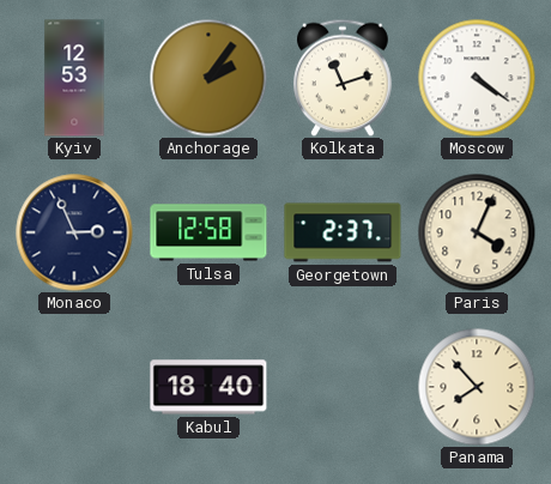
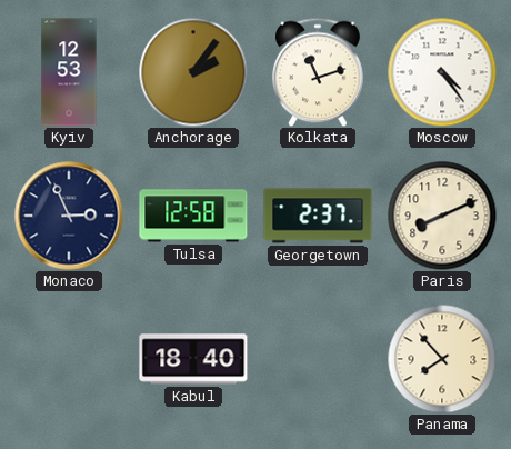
Moscow: 4:21 -> 4:24 (442, 72)
Paris: 4:04 -> 8:11 (442, 216)
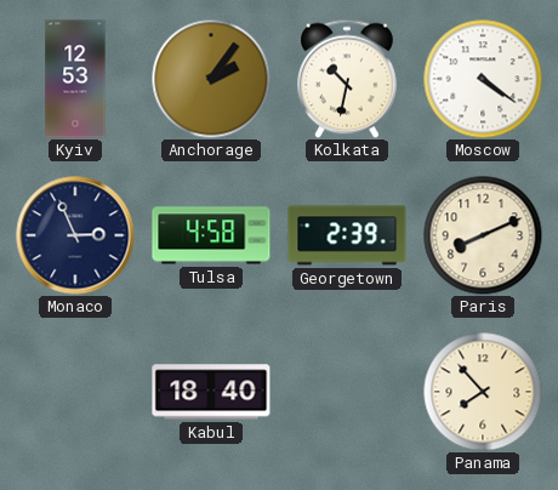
Kolkata: 11:12 -> 10:32 (348, 79)
Moscow: 4:24 -> 4:21 (483, 79)
Tulsa: 12:58 -> 4:58 (211, 235)
Georgetown: 2:37 -> 2:39 (347, 235)
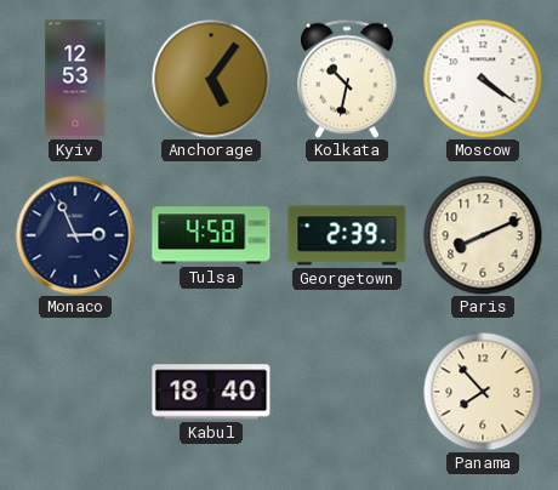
Anchorage: 2:06 -> 5:06 (211, 79)
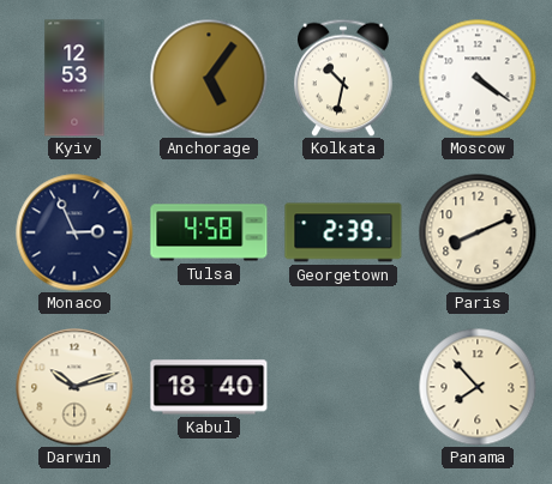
Darwin: none -> 10:12 (74, 387)
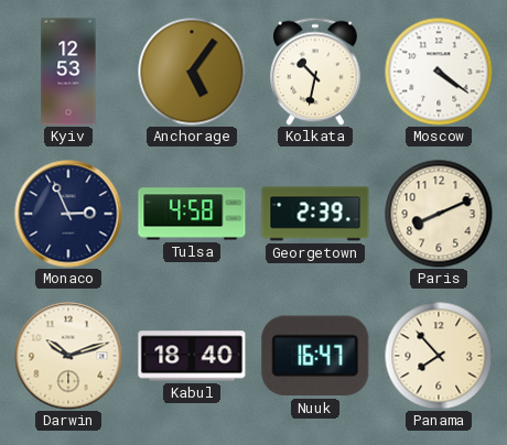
Nuuk: none -> 16:47 (315, 356)
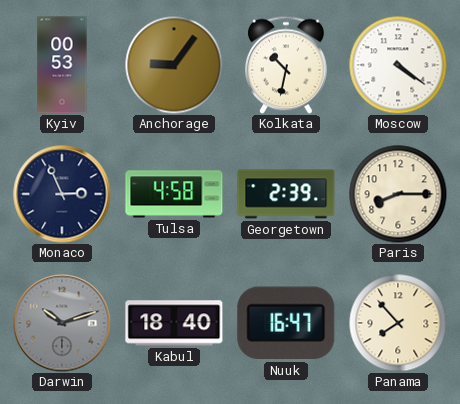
Kyiv: 12:53 -> 00:53 (62, 65)
Anchorage: 5:06 -> 9:06 (174, 65)
Paris: 8:11 -> 8:15 (398, 194)
Darwin dial: cream -> grey (62, 323)
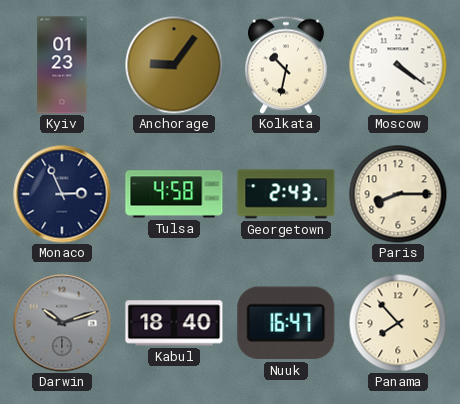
Kyiv: 00:53 -> 01:23 (62, 65)
Georgetown: 2:39 -> 2:43 (286, 194)
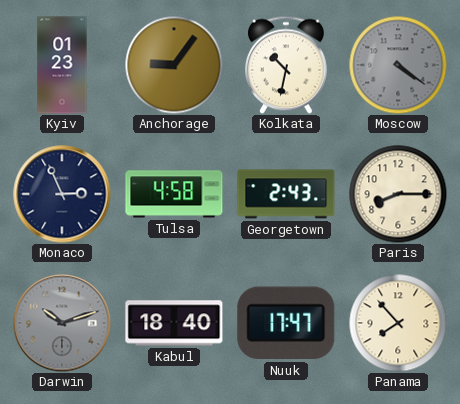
Moscow dial: white -> grey (398, 65)
Nuuk: 16:47 -> 17:47 (286, 323)
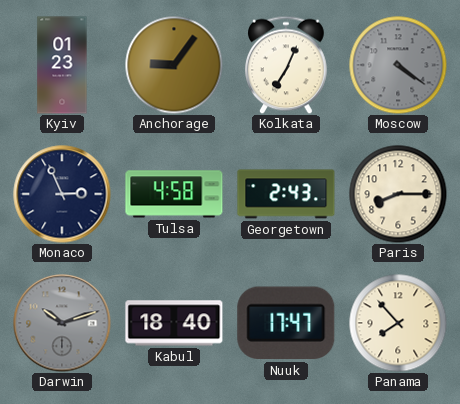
Kolkata: 10:32 -> 7:04 (287, 65)
